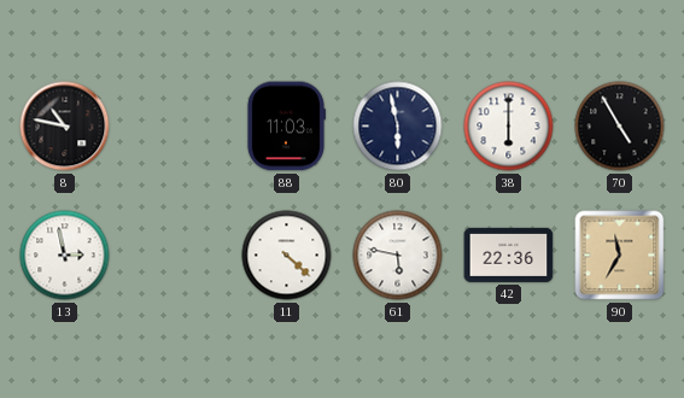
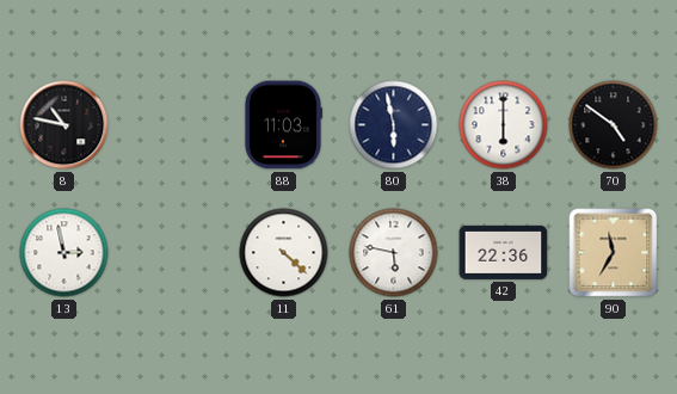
70: 4:55 -> 4:51 (614, 125)
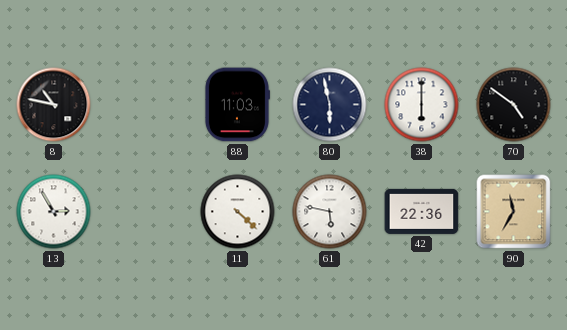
13: 2:58 -> 2:55 (54, 212)
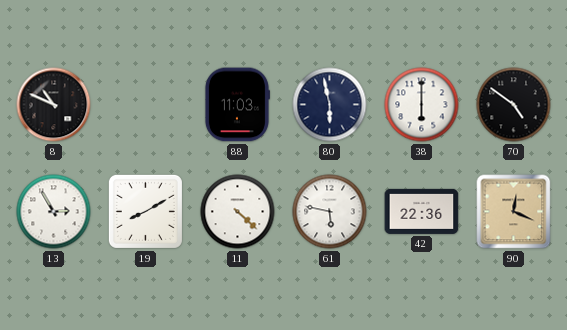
8: 10:47 -> 10:49 (54, 105)
19: none -> 8:10 (145, 211)
90: 11:35 -> 12:19 (514, 212)
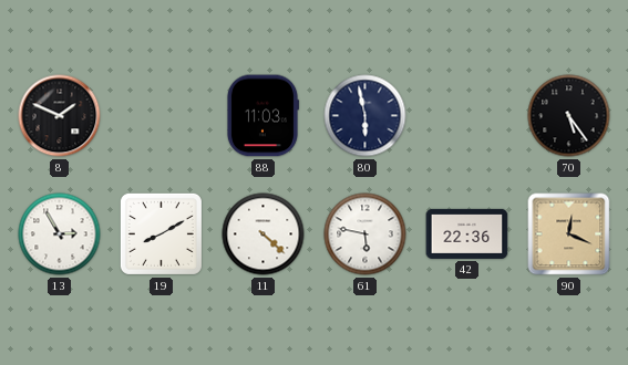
8: 10:49 -> 1:49 (60, 116)
38: 6:00 -> none (422, 105)
70: 4:51 -> 5:24 (569, 116)
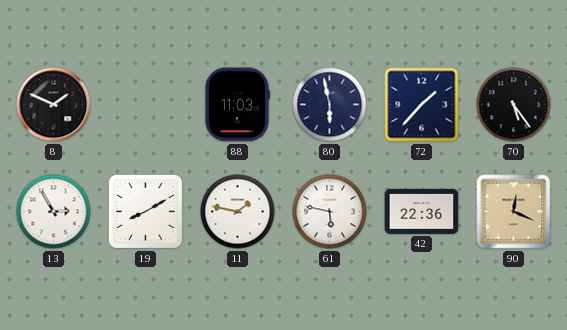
72: none -> 1:37 (422, 105)
11: 4:22 -> 1:47 (238, 212)
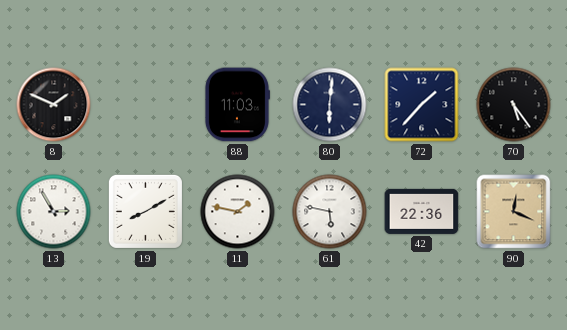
80: 5:58 -> 6:01 (330, 105)
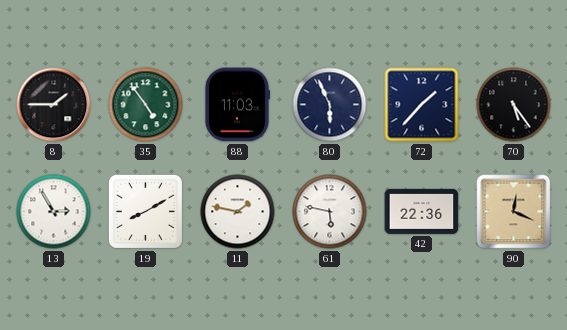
8: 1:49 -> 1:45 (54, 105)
35: none -> 4:54 (146, 105)
80: 6:01 -> 5:56 (330, 105)
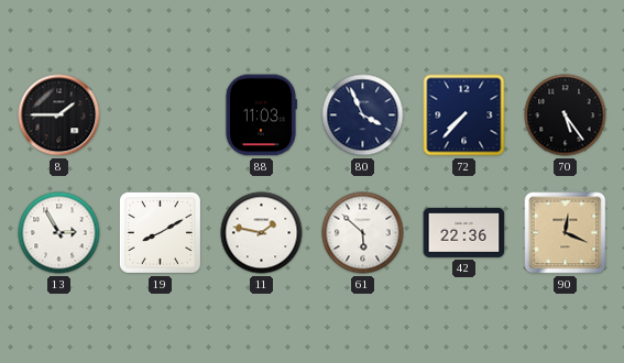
35: 4:54 -> none (146, 105)
80: 5:56 -> 3:56 (363, 116)
72: 1:37 -> 7:37 (464, 116)
61: 5:47 -> 5:52 (363, 233)
